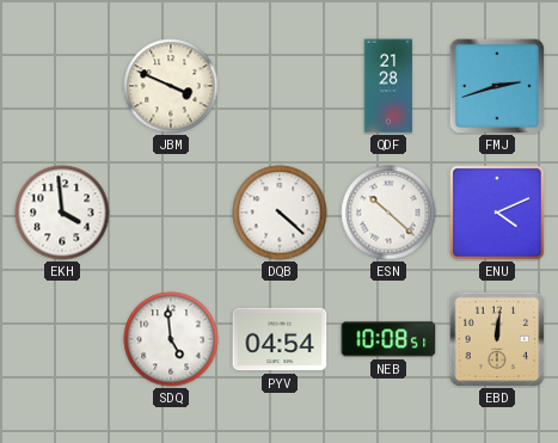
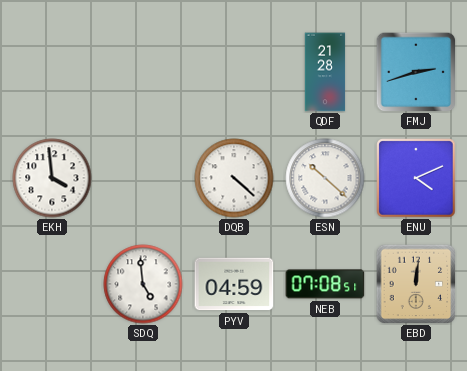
JBM: 3:49 -> none (171, 86)
PYV: 04:54 -> 04:59 (234, 284)
NEB: 10:08 -> 07:08 (325, 284)
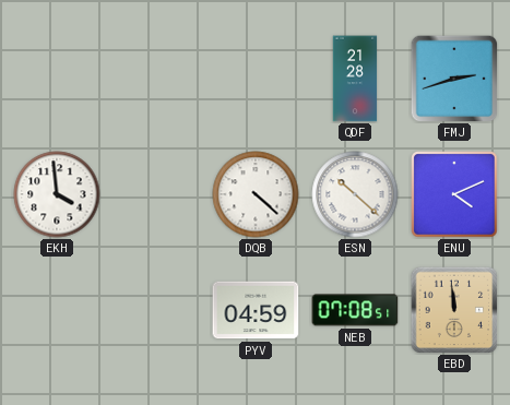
SDQ: 4:59 -> none (143, 284)
EBD: 12:01 -> 11:59 (454, 310)
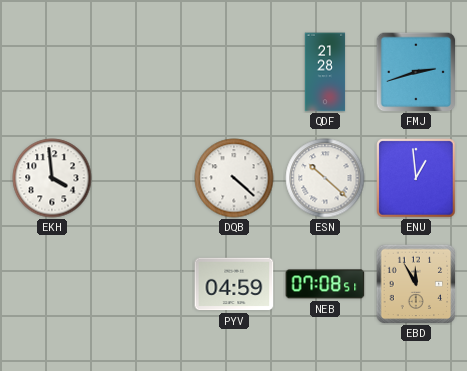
ENU: 4:11 -> 12:59 (416, 178)
EBD: 11:59 -> 11:55 (416, 284)
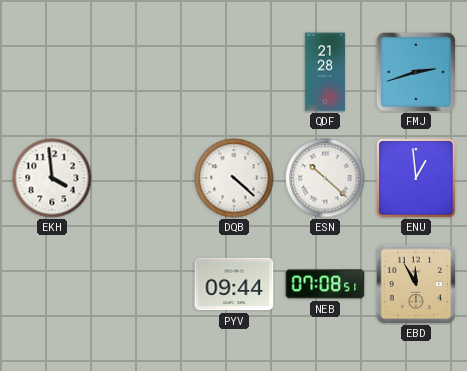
PYV: 04:59 -> 09:44 (234, 284)
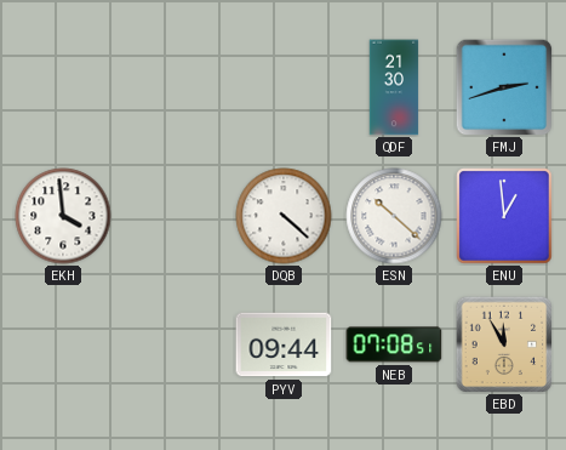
QDF: 21:28 -> 21:30 (394, 87)
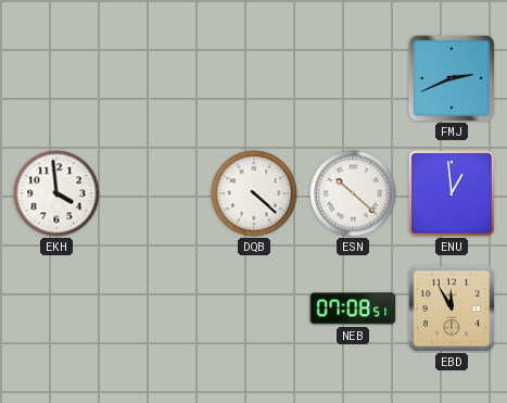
QDF: 21:30 -> none (394, 87)
FMJ: 2:42 -> 2:41 (452, 78)
PYV: 09:44 -> none (284, 344)
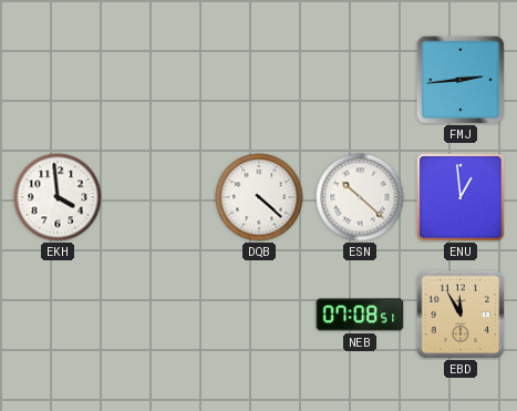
FMJ: 2:41 -> 2:44 (461, 80)
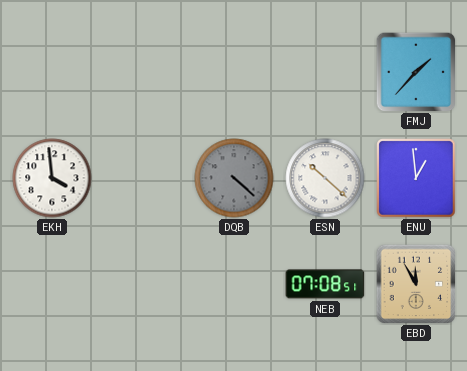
FMJ: 2:44 -> 1:37 (416, 72)
DQB dial: white -> grey (234, 178)
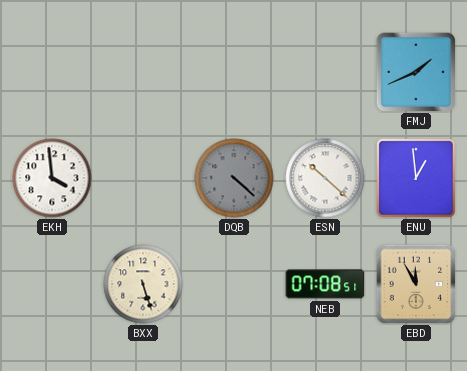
FMJ: 1:37 -> 1:41 (416, 72)
BXX: none -> 5:27 (143, 284)
